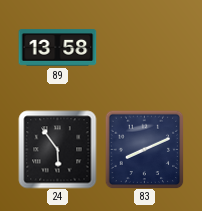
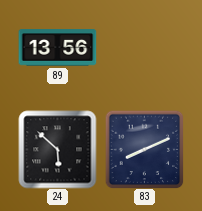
89: 13:58 -> 13:56 (57, 48)
24: 5:54 -> 5:52 (57, 149)
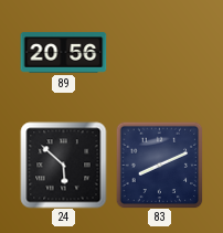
89: 13:56 -> 20:56 (63, 53)
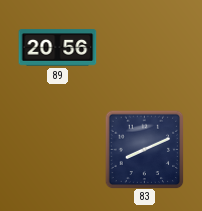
24: 5:52 -> none (63, 165)
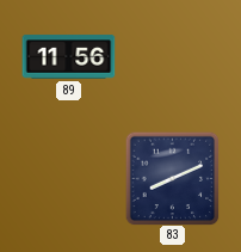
89: 20:56 -> 11:56 (68, 57)
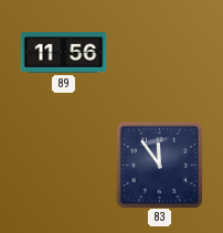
83: 8:11 -> 11:54 (159, 165)
